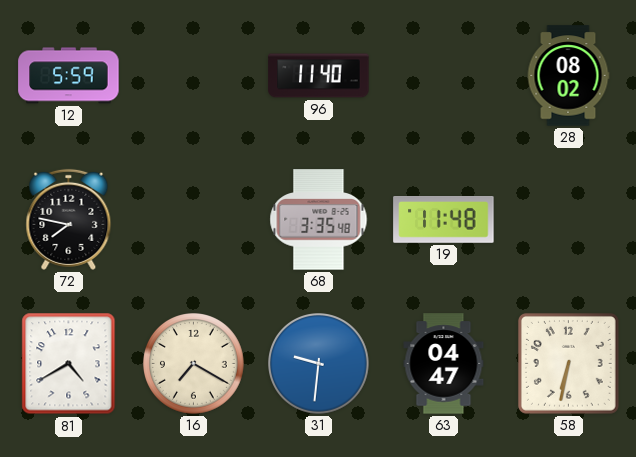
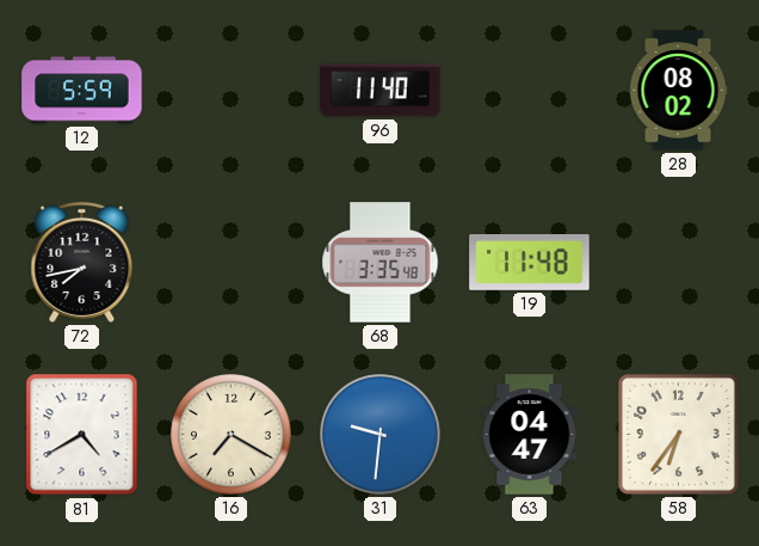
72: 7:47 -> 7:43 (82, 262)
58: 6:32 -> 6:36 (678, 434)
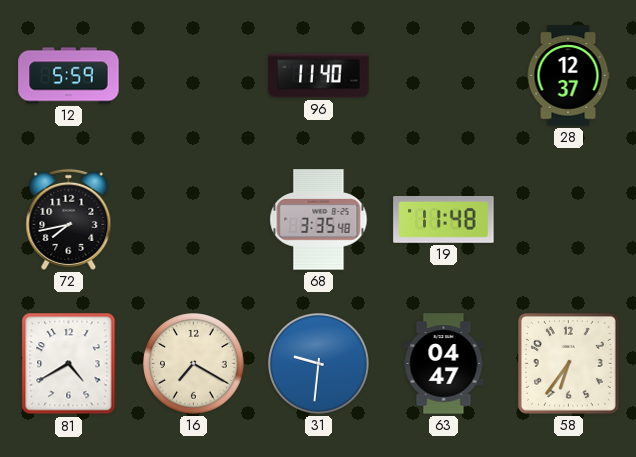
28: 08:02 -> 12:37 (568, 76)
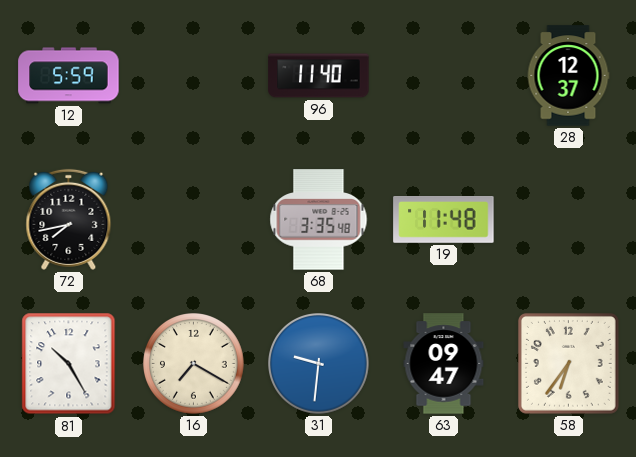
81: 4:40 -> 10:25 (69, 364)
63: 04:47 -> 09:47 (444, 364)
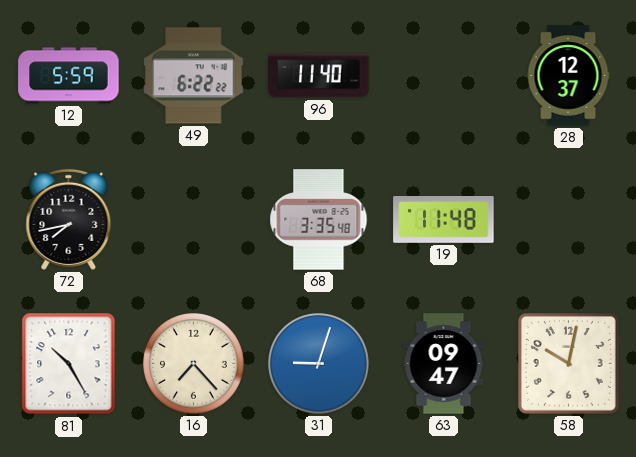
49: none -> 6:22 (194, 76)
16: 7:20 -> 7:23 (194, 364)
31: 9:31 -> 9:03 (319, 364)
58: 6:36 -> 10:02 (568, 363)
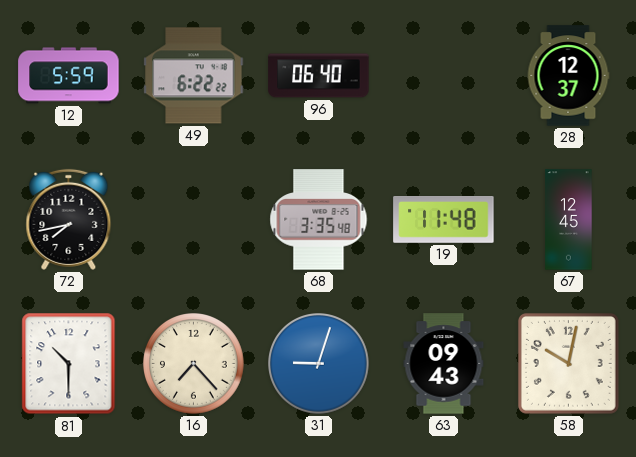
96: 11:40 -> 06:40 (319, 76)
67: none -> 12:45 (569, 220)
81: 10:25 -> 10:30 (69, 364)
63: 09:47 -> 09:43 (444, 364)
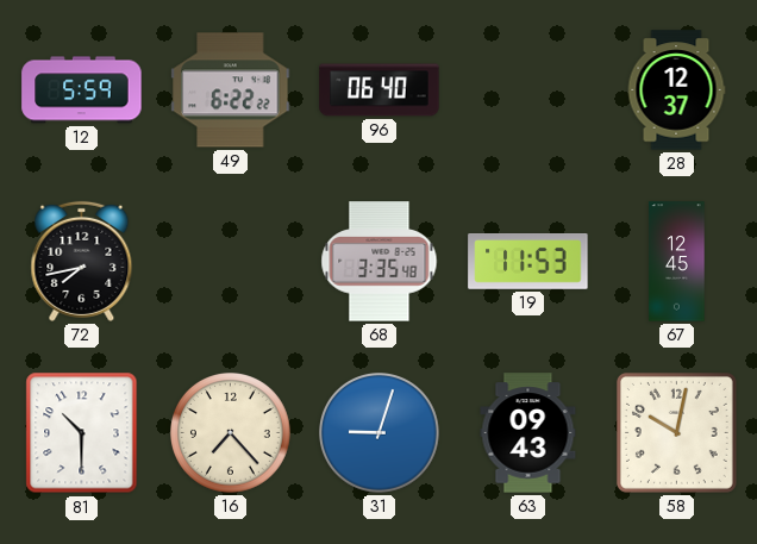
19: 11:48 -> 11:53 (528, 262)
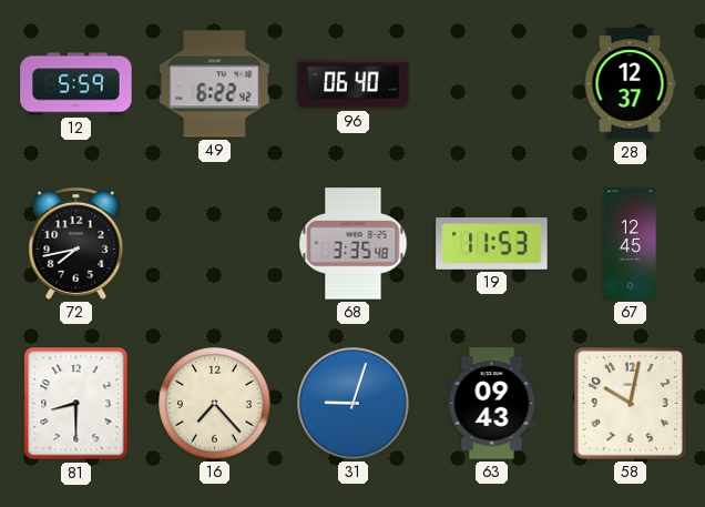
49: 6:22:22 -> 6:22:42 (215, 84)
81: 10:30 -> 8:30 (76, 404)
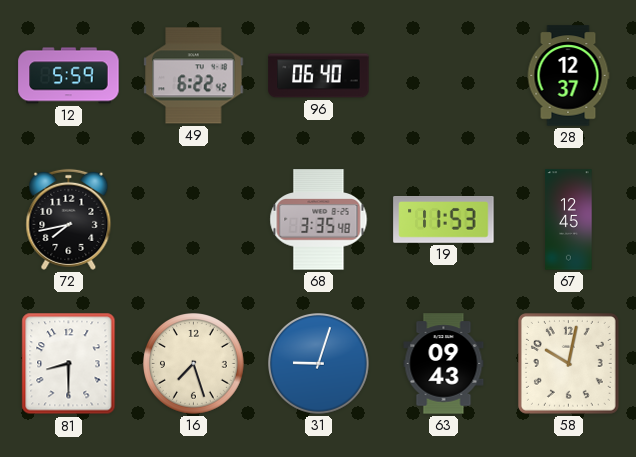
16: 7:23 -> 7:27 (194, 364)
